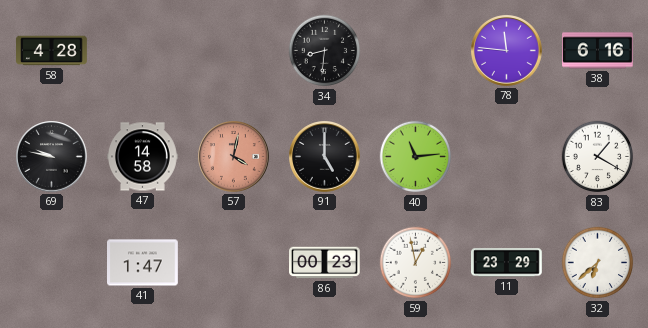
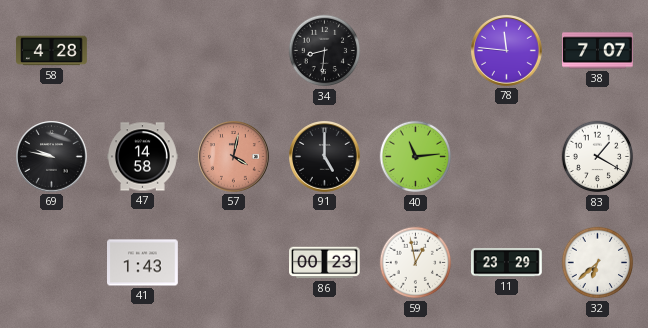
38: 6:16 -> 7:07 (598, 51)
41: 1:47 -> 1:43 (143, 263)
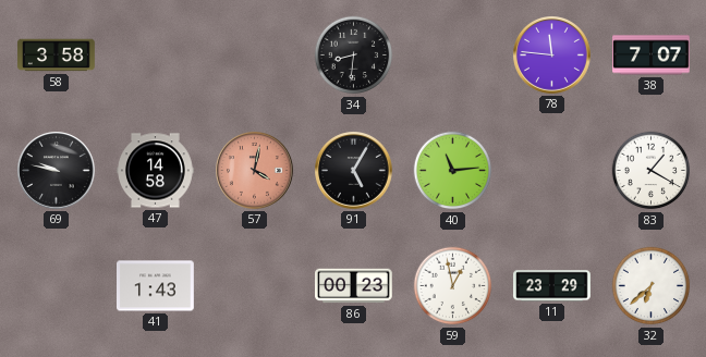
58: 4:28 -> 3:58 (57, 56)
91: 5:00 -> 5:05 (354, 171)
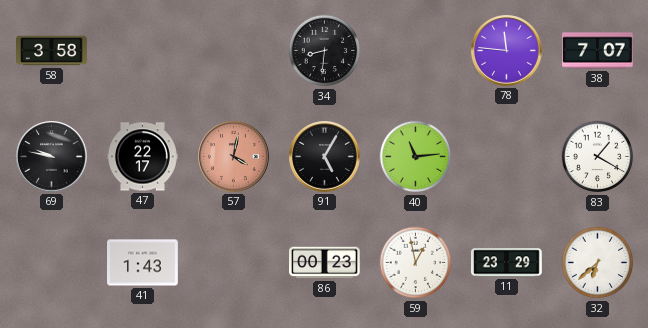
47: 14:58 -> 22:17 (143, 157)
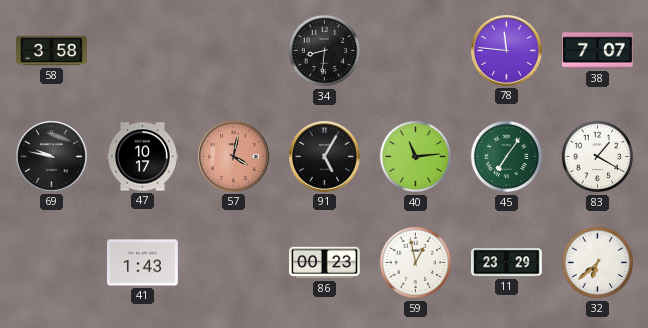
47: 22:17 -> 10:17 (143, 157)
45: none -> 7:06 (507, 157)
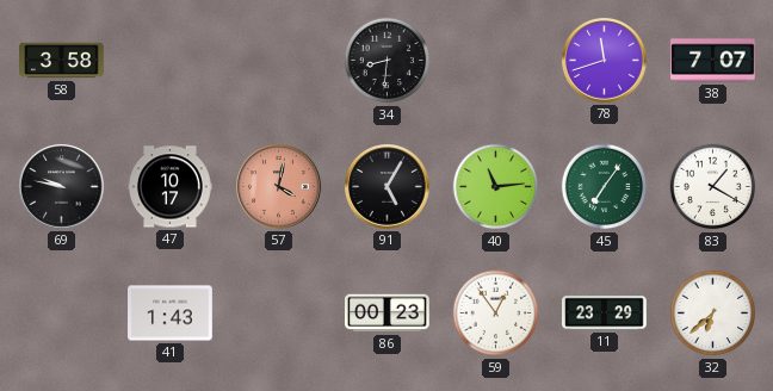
78: 11:46 -> 11:42 (605, 61)
59: 12:58 -> 12:54 (496, 314)
